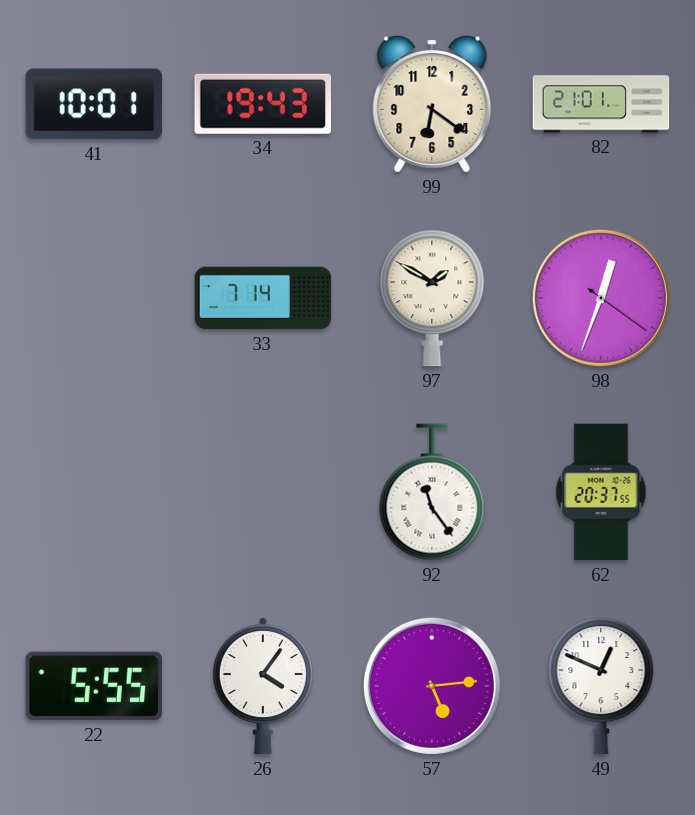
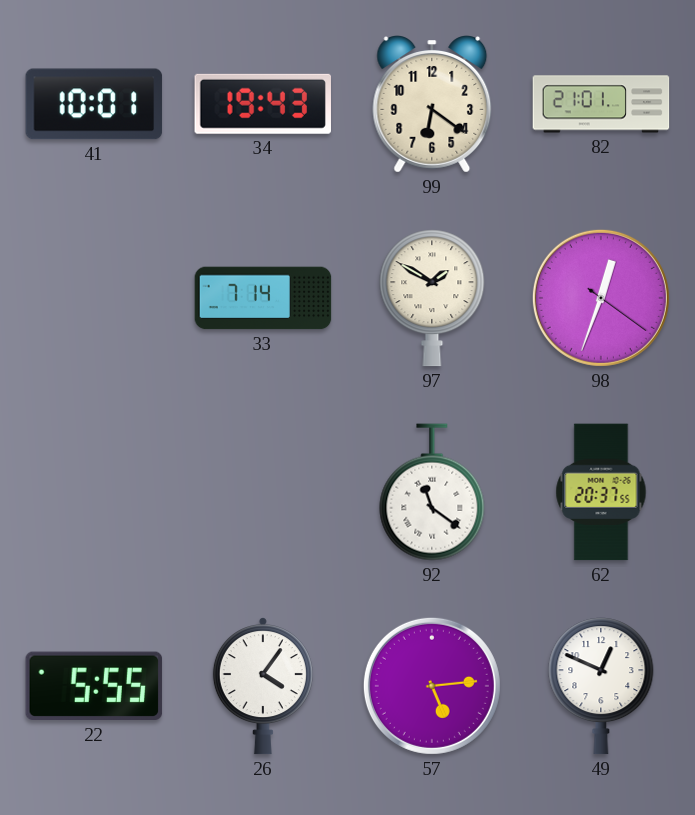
92: 11:24 -> 11:21 (432, 492)
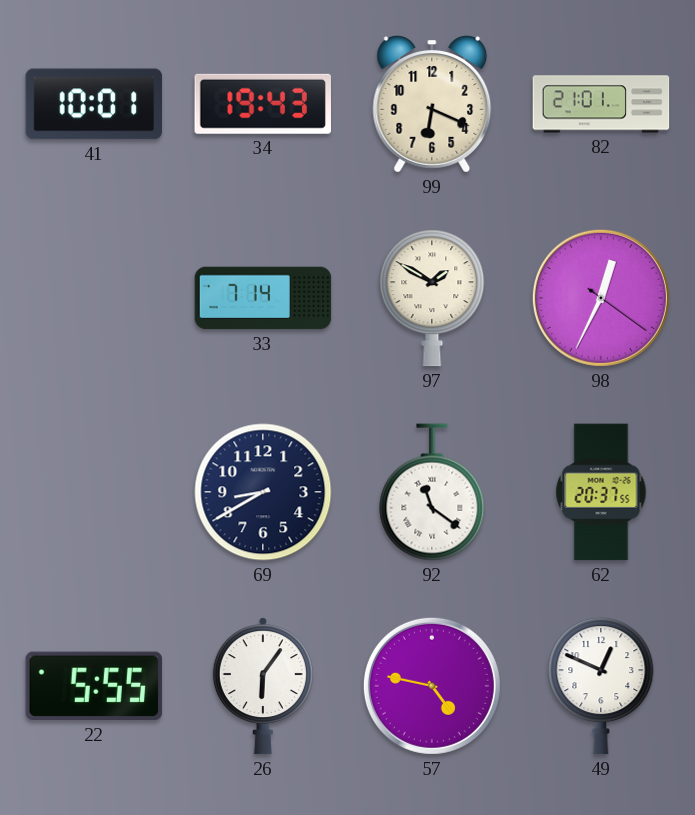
99: 6:21 -> 6:19 (432, 104)
98: 12:33 -> 12:34 (601, 298)
69: none -> 8:40 (263, 492)
26: 4:06 -> 6:06 (263, 686)
57: 5:14 -> 4:47 (432, 686)
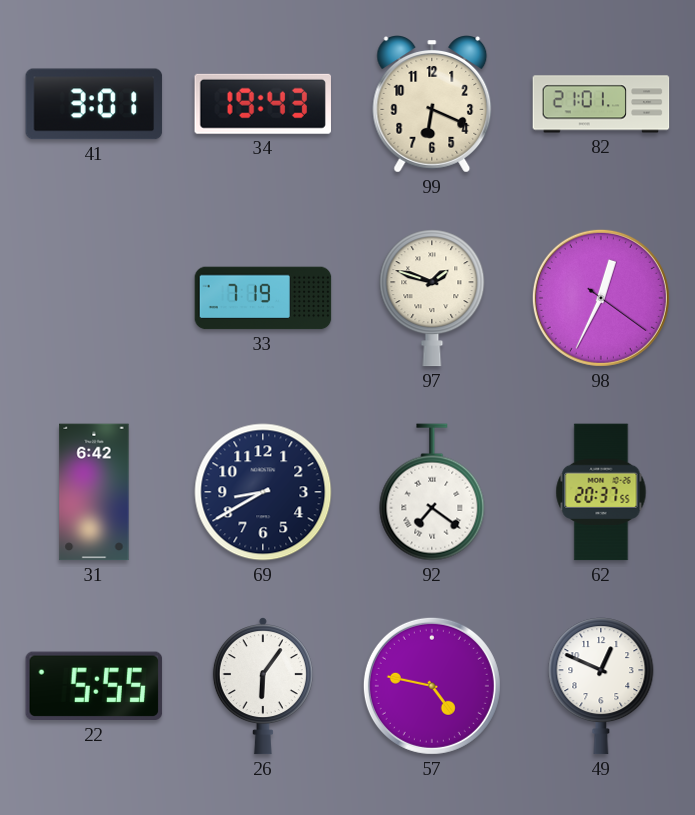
41: 10:01 -> 3:01 (94, 104)
33: 7:14 -> 7:19 (263, 298)
97: 1:50 -> 1:48 (432, 298)
31: none -> 6:42 (94, 492)
92: 11:21 -> 7:21 (432, 492)
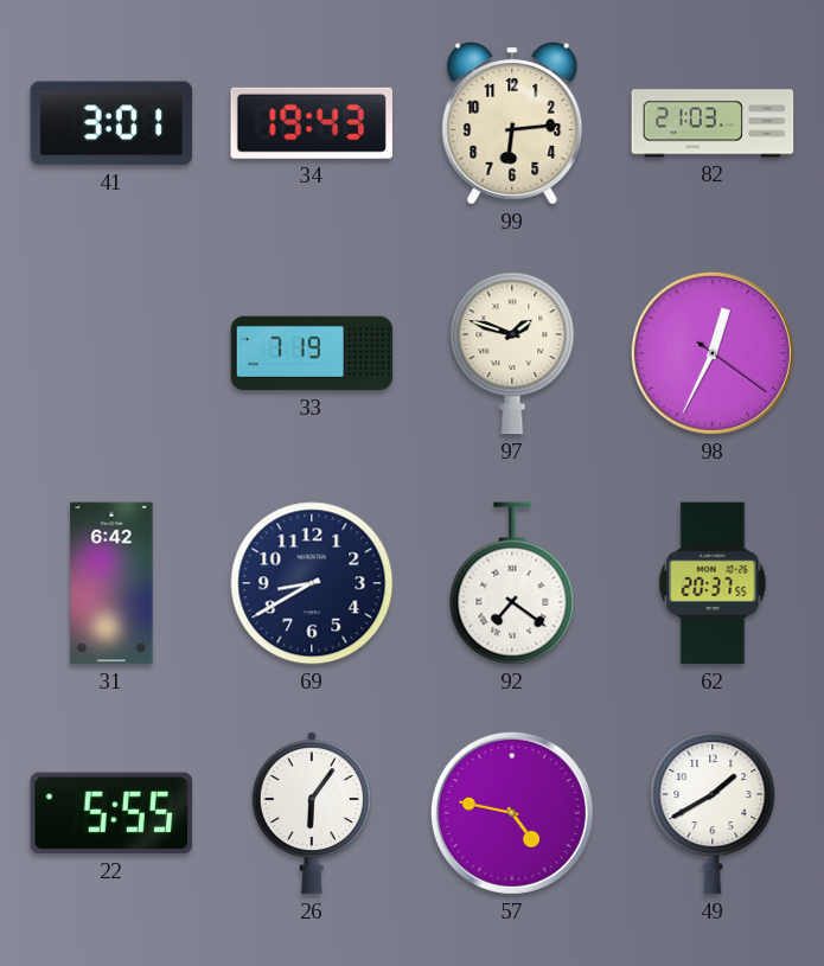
99: 6:19 -> 6:14 (512, 123)
82: 21:01 -> 21:03 (713, 123)
49: 12:49 -> 1:40 (713, 813)
